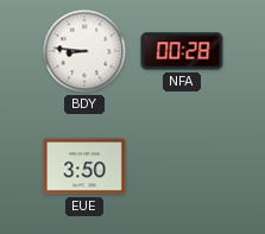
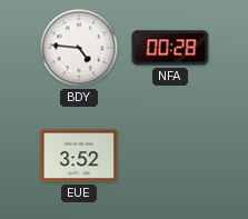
BDY: 8:46 -> 4:46 (79, 48)
EUE: 3:50 -> 3:52 (79, 156)
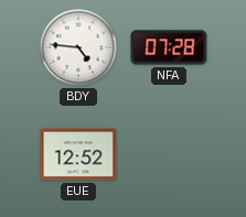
NFA: 00:28 -> 07:28 (169, 47)
EUE: 3:52 -> 12:52 (78, 154)
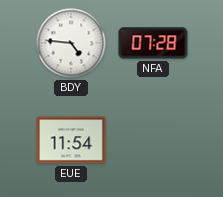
EUE: 12:52 -> 11:54 (71, 140)
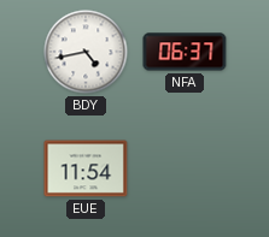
BDY: 4:46 -> 4:43 (86, 52)
NFA: 07:28 -> 06:37 (185, 52)
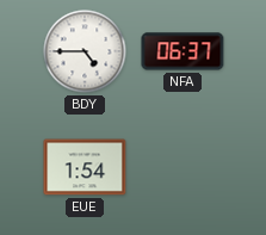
BDY: 4:43 -> 4:45 (85, 51)
EUE: 11:54 -> 1:54 (85, 167)
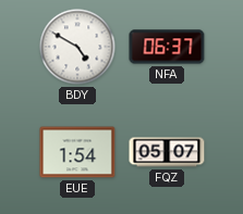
BDY: 4:45 -> 4:50 (77, 47)
FQZ: none -> 05:07 (167, 152)
